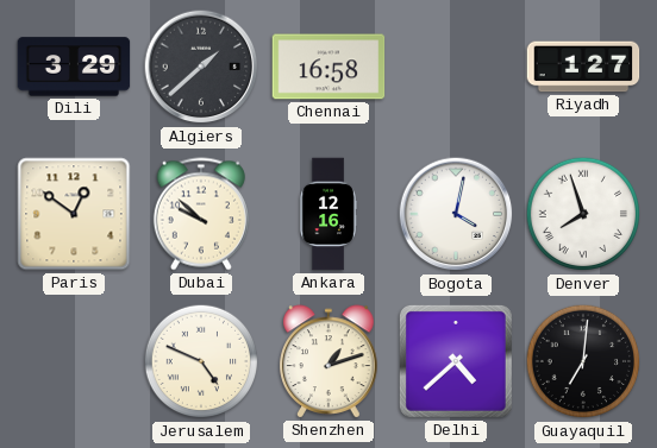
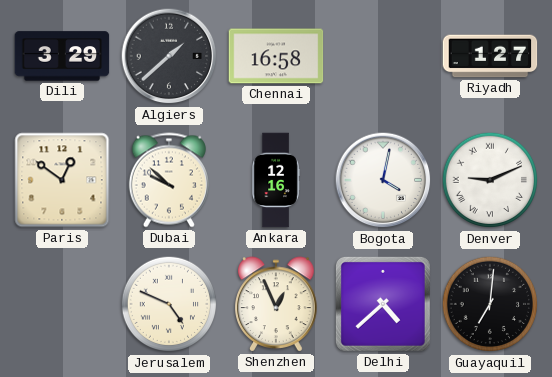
Denver: 7:57 -> 9:11 (490, 180)
Shenzhen: 1:12 -> 12:56 (276, 304)
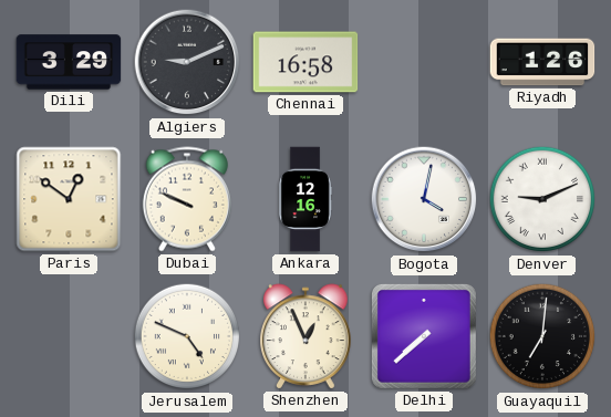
Algiers: 1:38 -> 9:11 (187, 62)
Riyadh: 1:27 -> 1:26 (542, 62)
Dubai: 9:52 -> 9:49 (187, 199)
Delhi: 4:38 -> 7:38 (424, 336)
